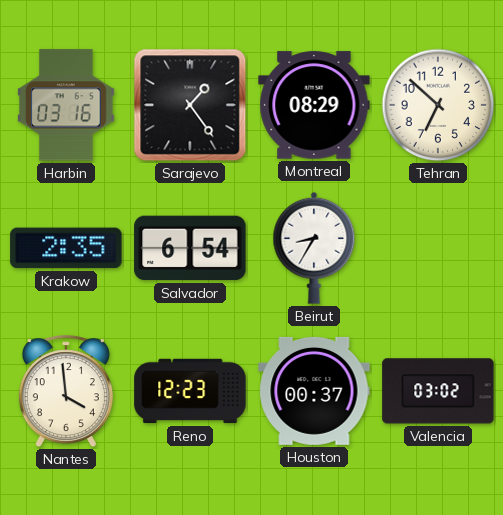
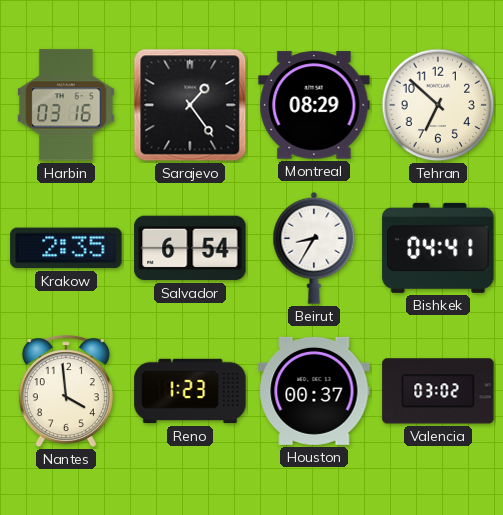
Bishkek: none -> 04:41 (438, 248)
Reno: 12:23 -> 1:23 (190, 391)
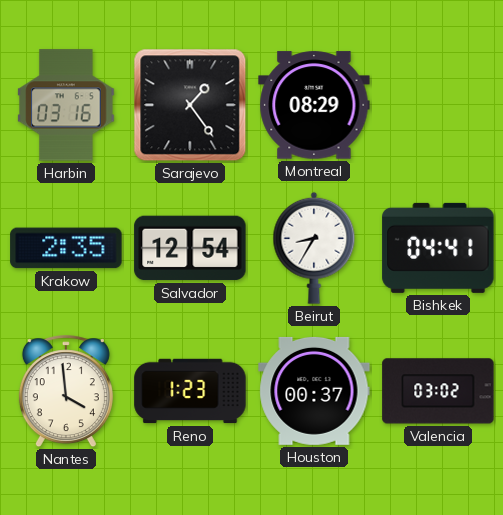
Tehran: 6:52 -> none (438, 105)
Salvador: 6:54 -> 12:54 (190, 248)
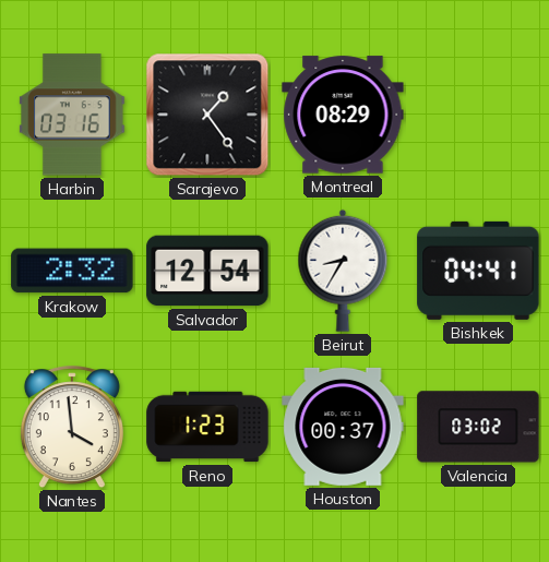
Krakow: 2:35 -> 2:32 (72, 271)
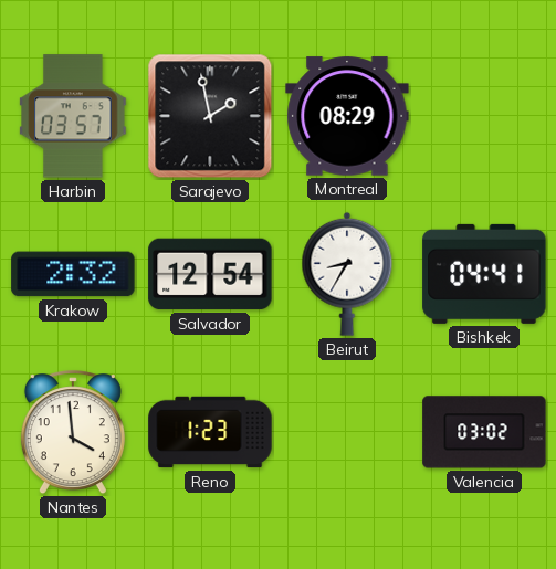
Harbin: 03:16 -> 03:57 (73, 116)
Sarajevo: 1:24 -> 1:58 (210, 116)
Houston: 00:37 -> none (343, 427)
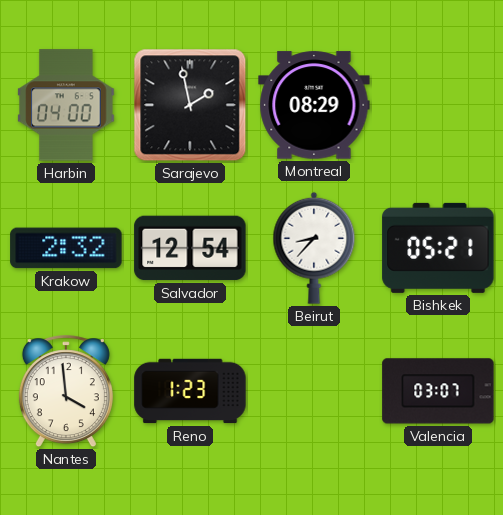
Harbin: 03:57 -> 04:00 (66, 105)
Beirut: 8:35 -> 8:37 (314, 248)
Bishkek: 04:41 -> 05:21 (438, 248)
Valencia: 03:02 -> 03:07 (438, 391)
